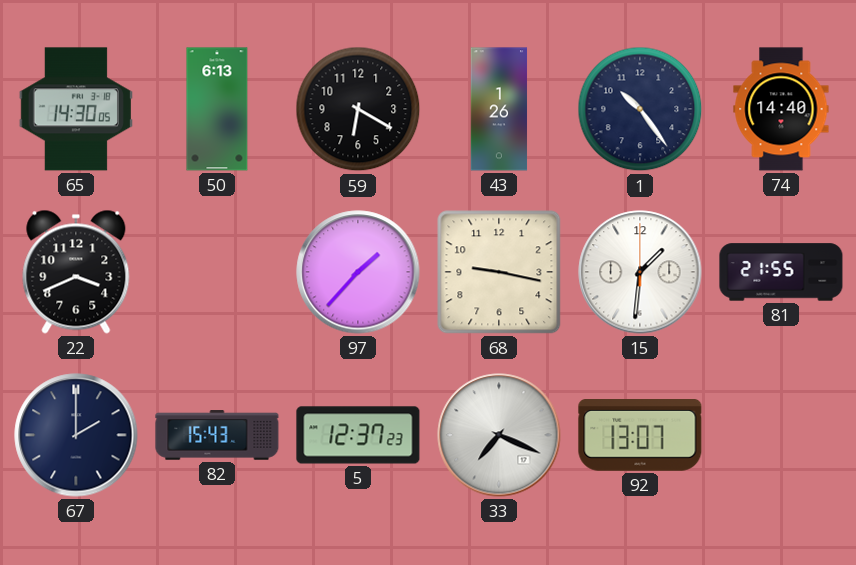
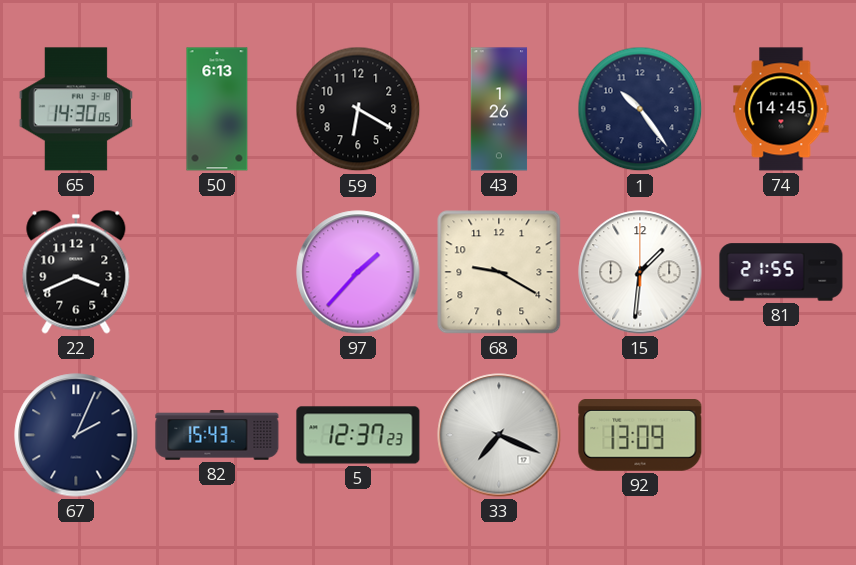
74: 14:40 -> 14:45 (781, 109)
68: 9:17 -> 9:20 (499, 272)
67: 2:00 -> 2:04 (76, 435)
92: 13:07 -> 13:09 (640, 436)
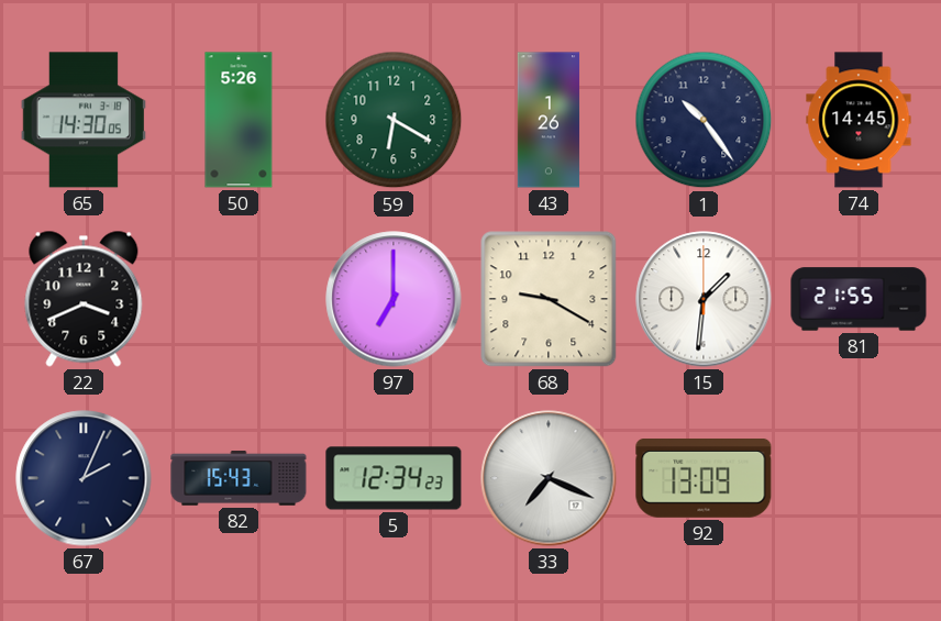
50: 6:13 -> 5:26 (239, 120)
59 dial: black -> green (394, 120)
97: 1:37 -> 7:00 (394, 299)
5: 12:37 -> 12:34 (394, 478)
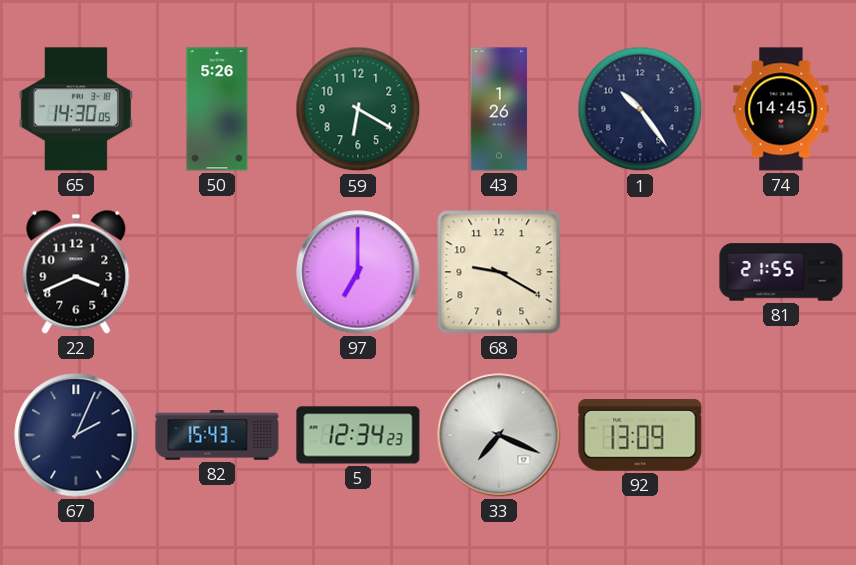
15: 1:31 -> none (704, 299)
